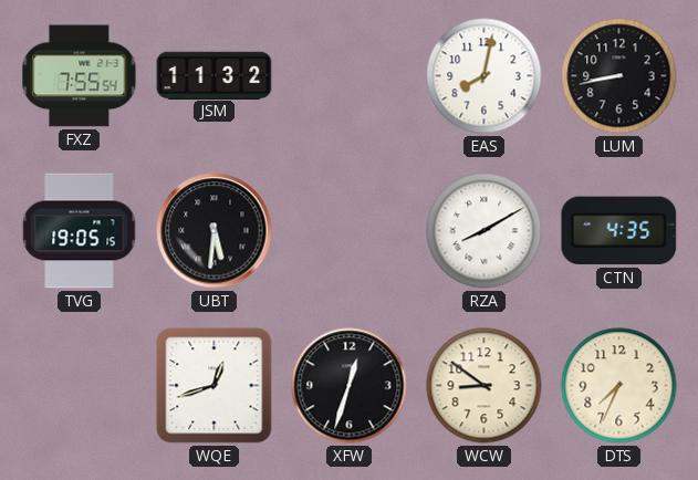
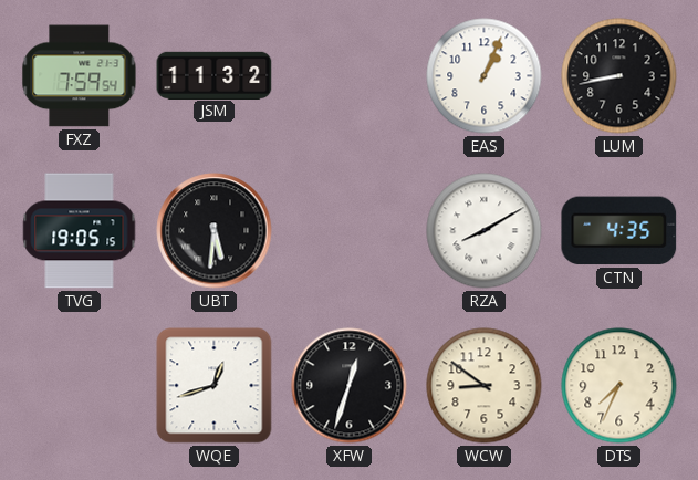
FXZ: 7:55 -> 7:59 (80, 76)
EAS: 8:02 -> 1:04 (485, 76)
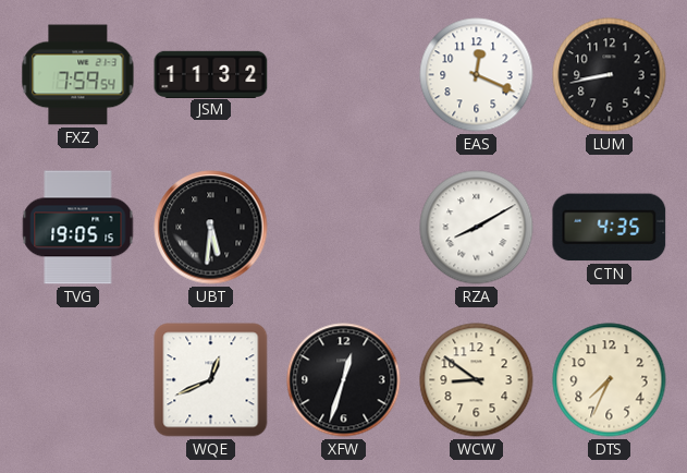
EAS: 1:04 -> 12:19 (477, 75)
WQE: 12:42 -> 12:41 (211, 380)
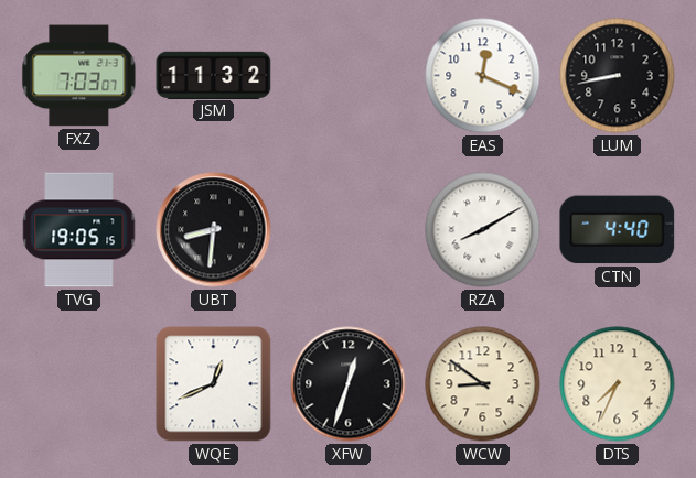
FXZ: 7:59 -> 7:03 (79, 76)
UBT: 5:31 -> 8:31 (214, 230)
CTN: 4:35 -> 4:40 (618, 230)
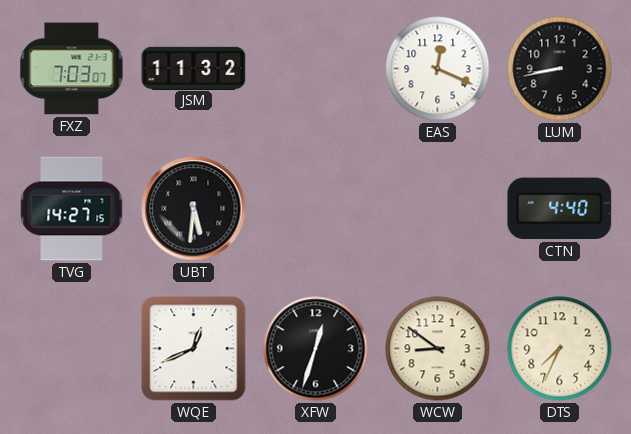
TVG: 19:05 -> 14:27 (72, 209)
UBT: 8:31 -> 5:31 (194, 209)
RZA: 8:10 -> none (483, 230)
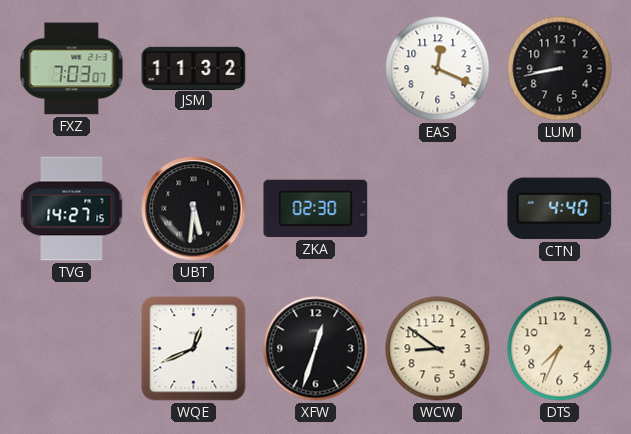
ZKA: none -> 02:30 (316, 209)
